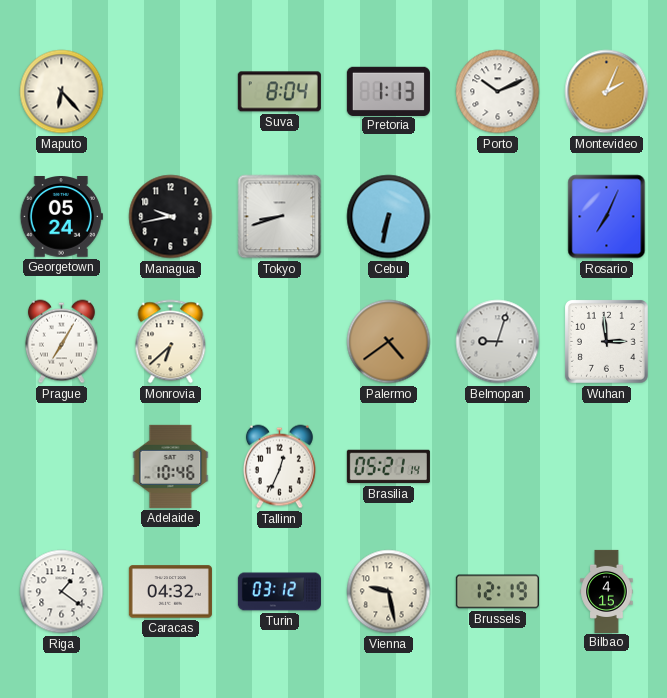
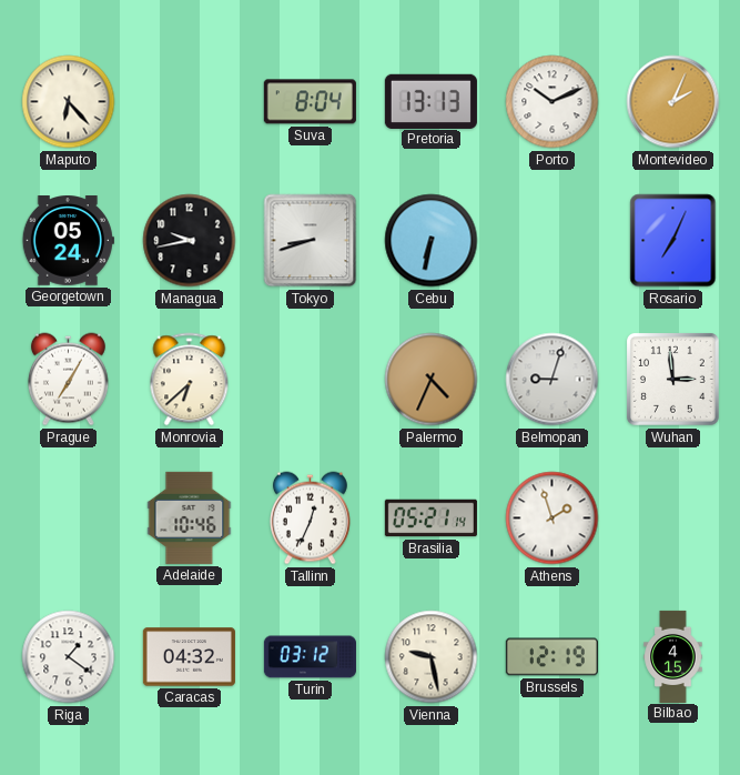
Pretoria: 1:13 -> 13:13 (430, 101)
Palermo: 4:39 -> 4:34 (432, 380)
Athens: none -> 1:57 (553, 519)
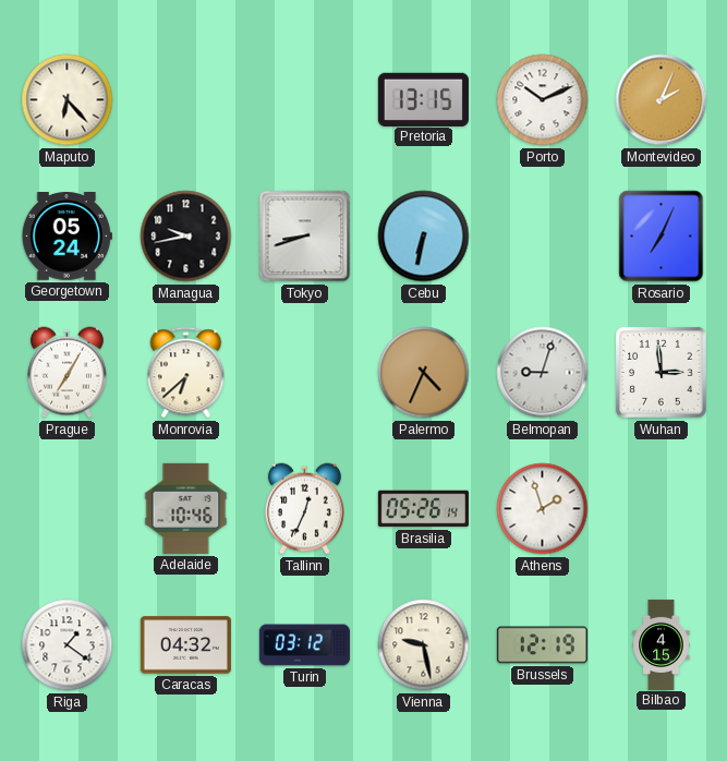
Suva: 8:04 -> none (310, 102)
Pretoria: 13:13 -> 13:15 (423, 99)
Brasilia: 05:21 -> 05:26 (423, 509)
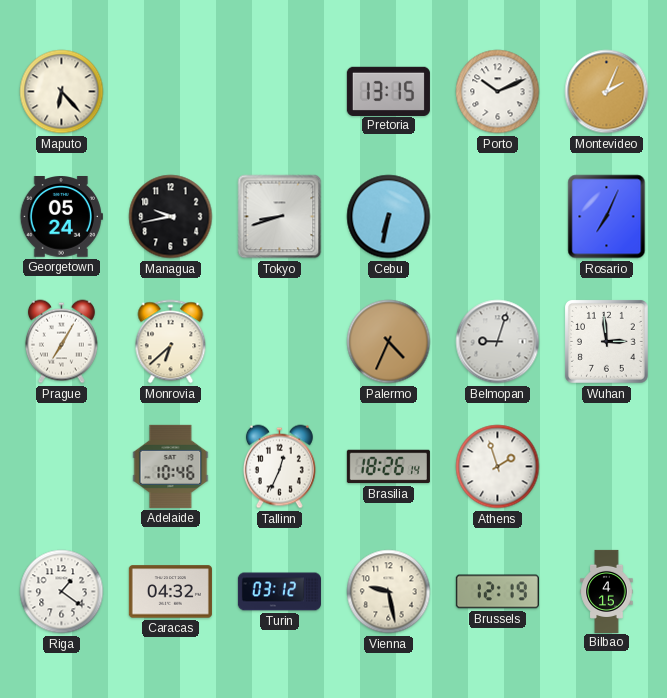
Brasilia: 05:26 -> 18:26 (388, 467)
